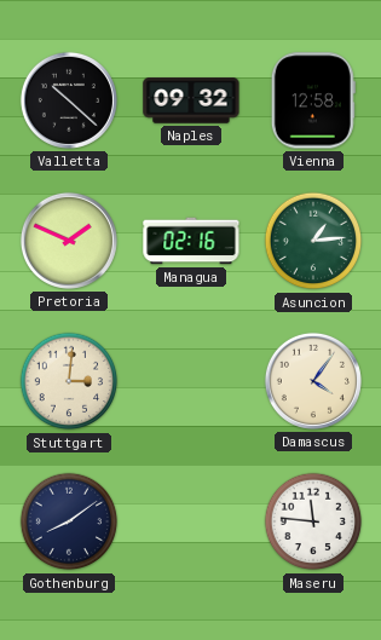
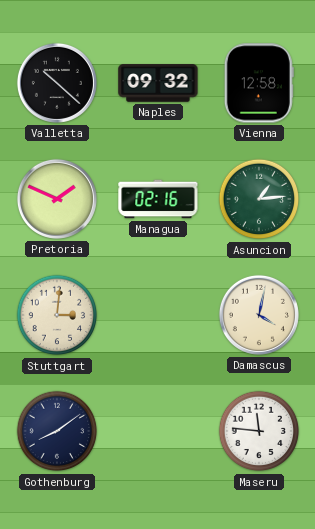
Damascus: 4:06 -> 4:02 (259, 315)
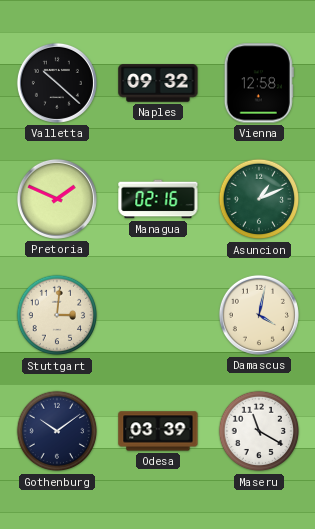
Asuncion: 1:14 -> 1:11 (259, 199)
Gothenburg: 8:09 -> 10:09 (57, 431)
Odesa: none -> 03:39 (158, 431)
Maseru: 11:46 -> 11:20 (259, 431)
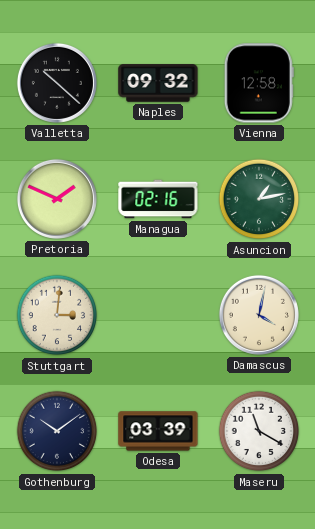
Asuncion: 1:11 -> 1:13 (259, 199)
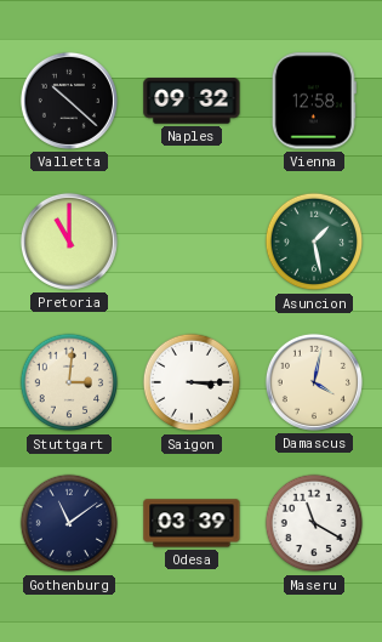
Pretoria: 1:49 -> 11:00 (69, 242)
Managua: 02:16 -> none (158, 199)
Asuncion: 1:13 -> 1:28 (314, 242)
Saigon: none -> 3:15 (192, 382)
Gothenburg: 10:09 -> 11:09 (69, 523)
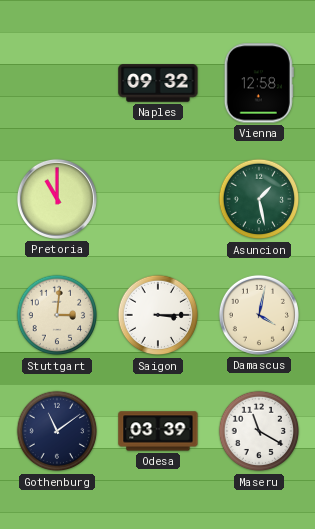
Valletta: 10:22 -> none (69, 101)
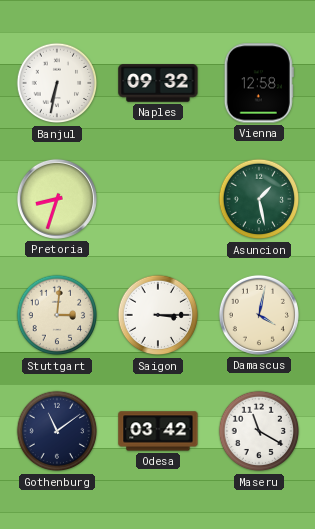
Banjul: none -> 6:32 (57, 83)
Pretoria: 11:00 -> 8:33 (57, 199)
Odesa: 03:39 -> 03:42 (158, 431)
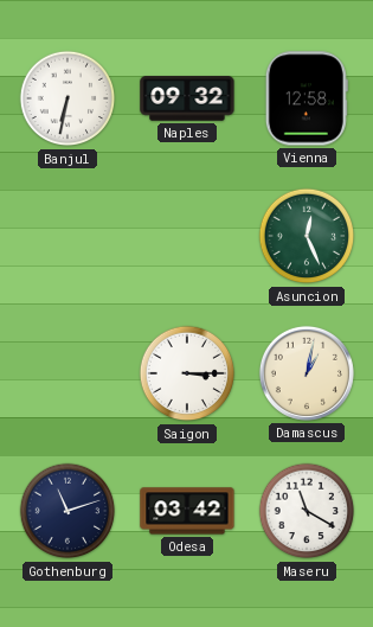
Pretoria: 8:33 -> none (57, 199)
Asuncion: 1:28 -> 12:26 (307, 236)
Stuttgart: 3:01 -> none (57, 315)
Damascus: 4:02 -> 1:02 (307, 373)
Gothenburg: 11:09 -> 11:12 (67, 511)
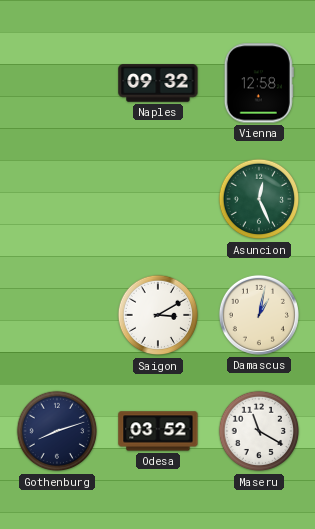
Banjul: 6:32 -> none (67, 98)
Saigon: 3:15 -> 3:10 (158, 315)
Gothenburg: 11:12 -> 8:12 (57, 431)
Odesa: 03:42 -> 03:52 (158, 431)
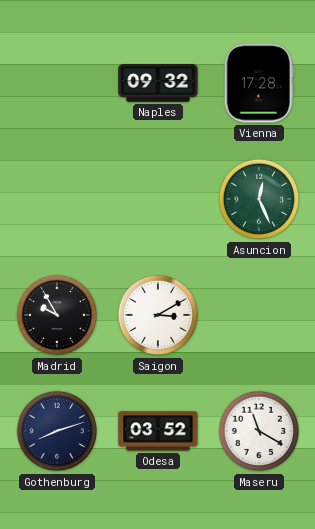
Vienna: 12:58 -> 17:28 (259, 83)
Madrid: none -> 9:55 (57, 315)
Damascus: 1:02 -> none (259, 315)
